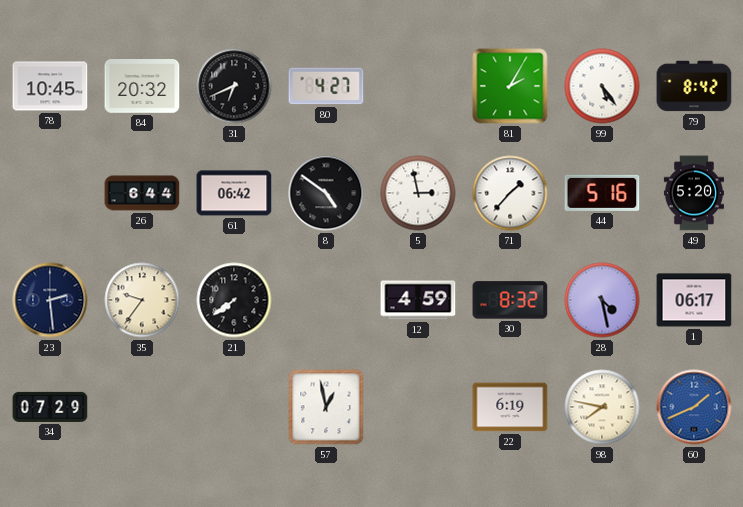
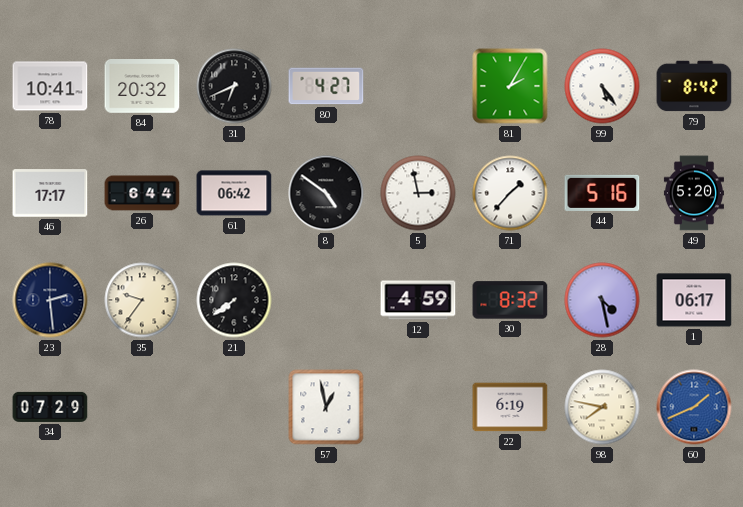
78: 10:45 -> 10:41 (50, 86)
46: none -> 17:17 (50, 193)
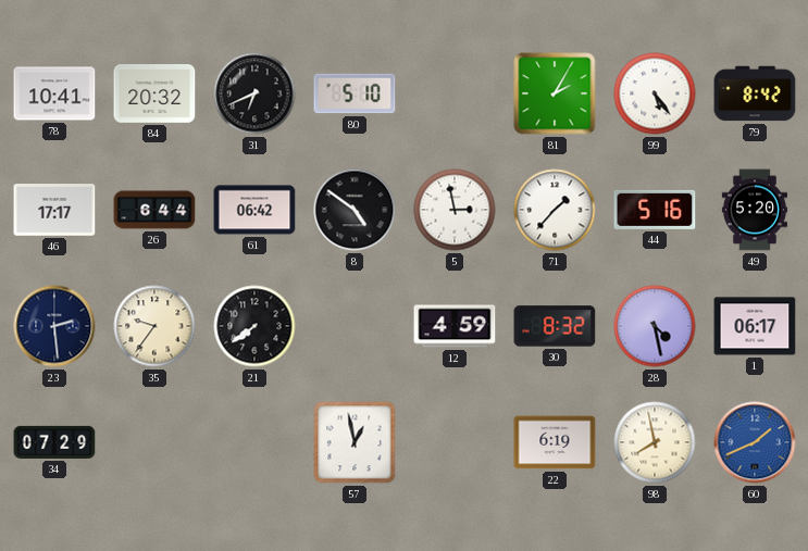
80: 4:27 -> 5:10 (355, 93)
98: 7:47 -> 7:58 (655, 442)
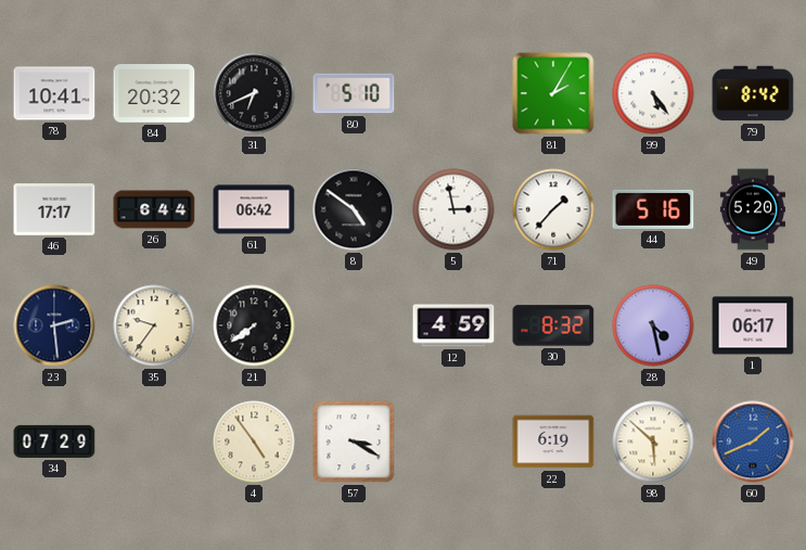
4: none -> 4:54 (254, 442)
57: 12:58 -> 3:20 (354, 442)
98: 7:58 -> 5:52 (653, 442)
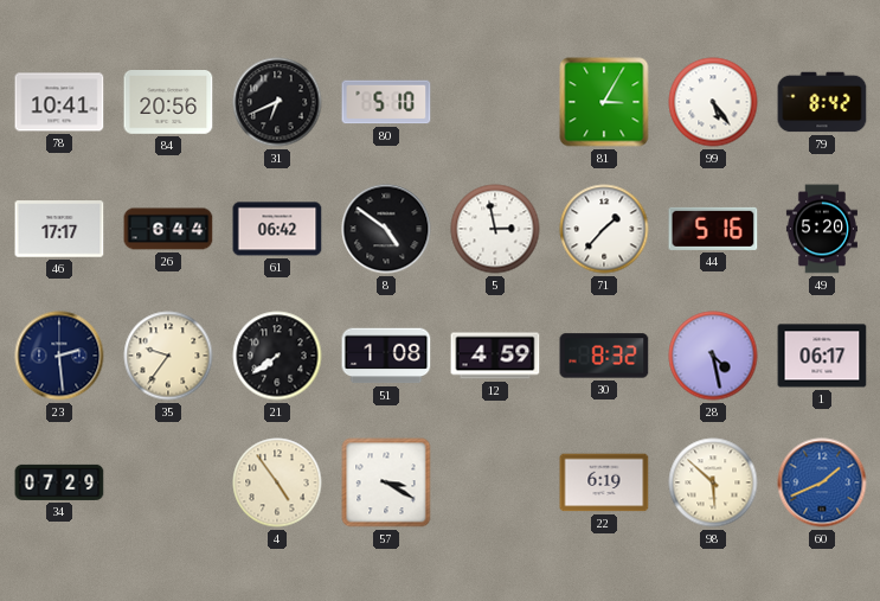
84: 20:32 -> 20:56 (168, 102)
81: 2:05 -> 3:05 (604, 102)
51: none -> 1:08 (386, 356)
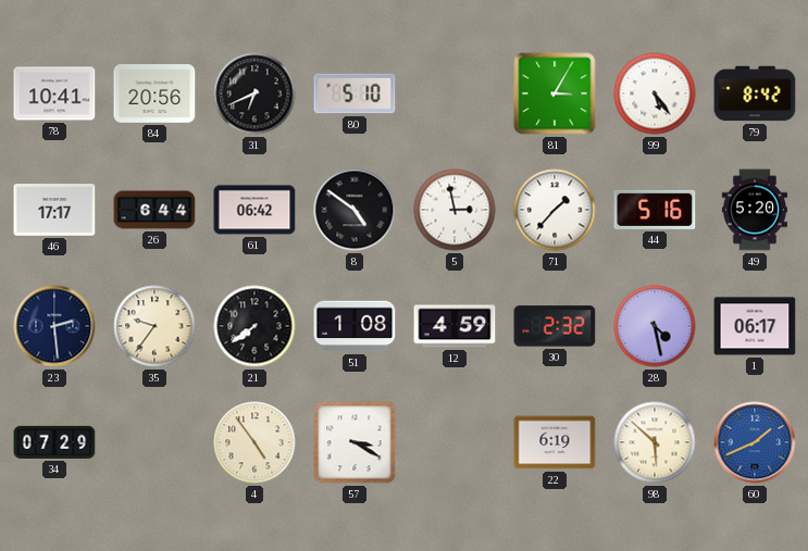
30: 8:32 -> 2:32 (555, 326)
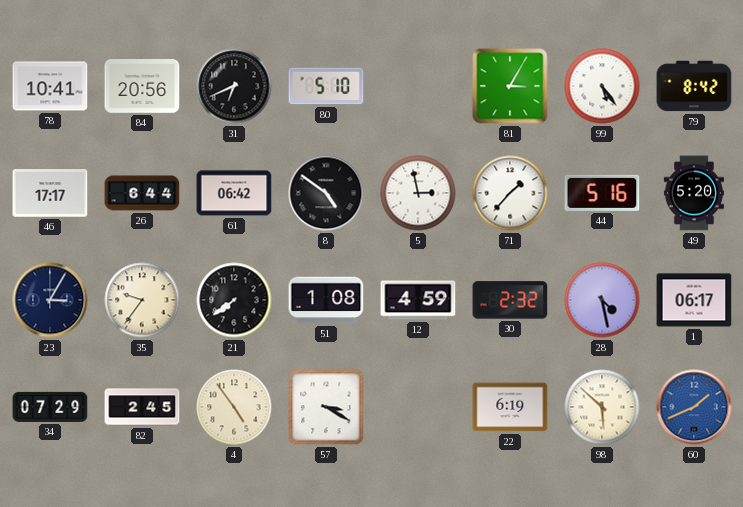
23: 2:29 -> 3:05 (50, 300)
82: none -> 2:45 (142, 407)
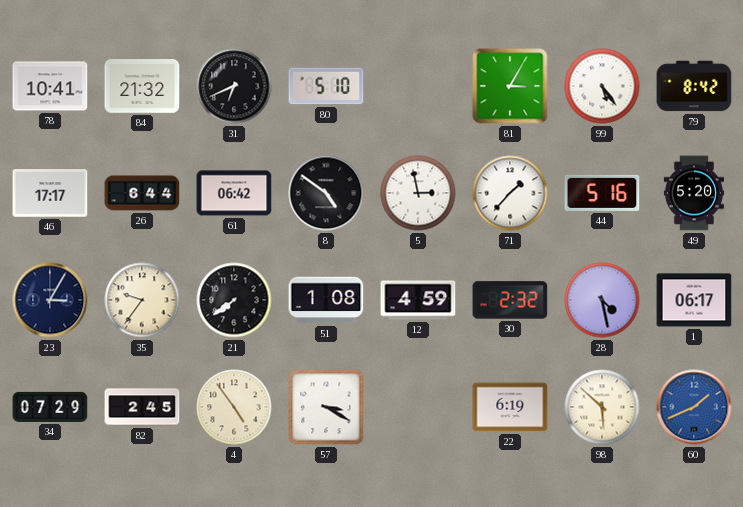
84: 20:56 -> 21:32 (142, 86)
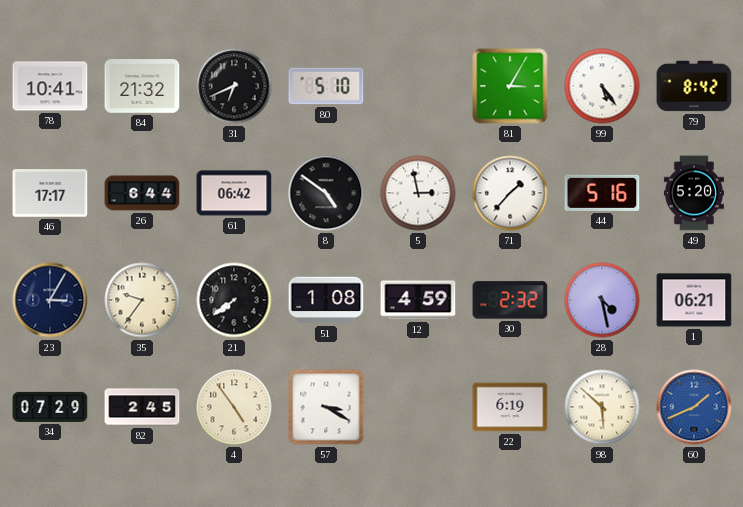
1: 06:17 -> 06:21 (694, 300)
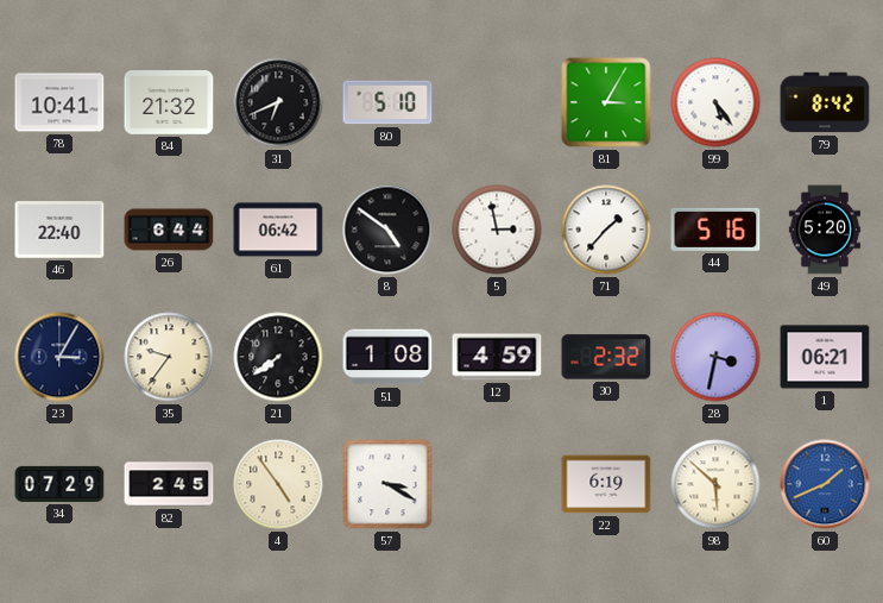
46: 17:17 -> 22:40 (59, 230)
28: 4:28 -> 3:32 (715, 357)
